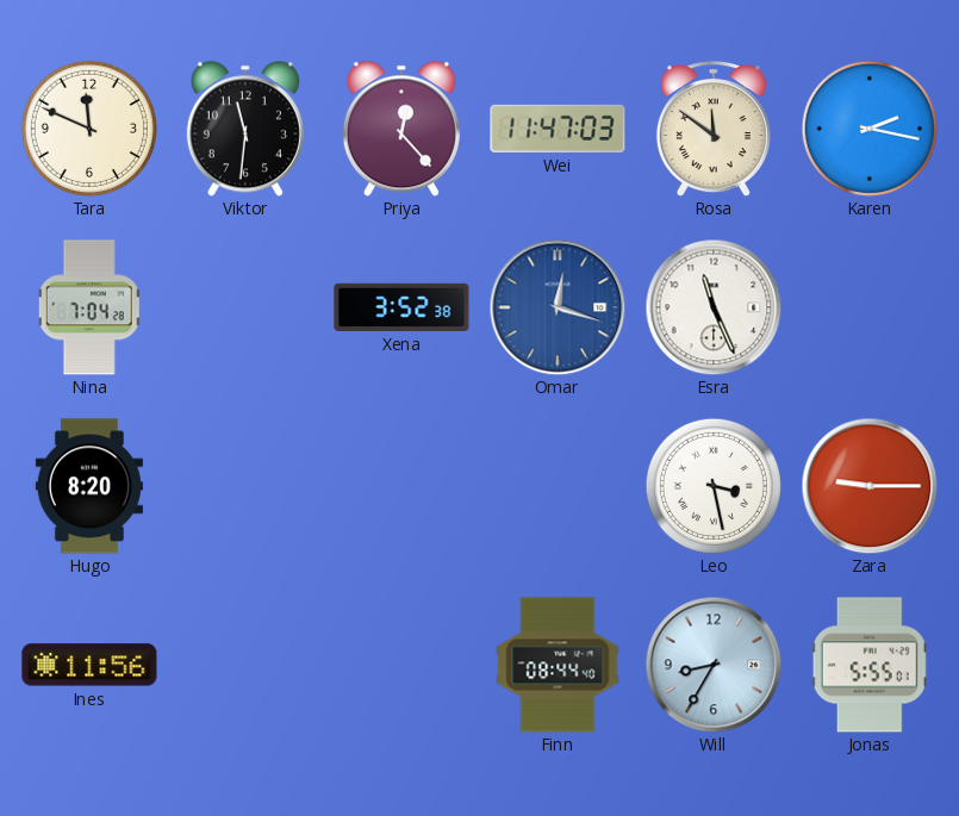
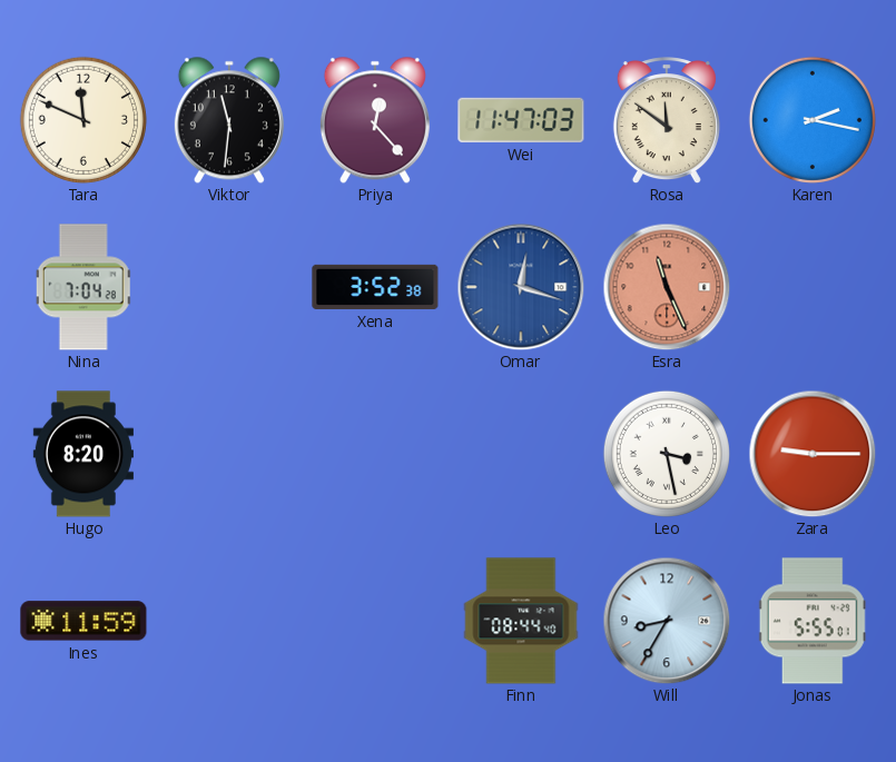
Esra dial: white -> salmon (667, 287)
Ines: 11:56 -> 11:59 (83, 621)
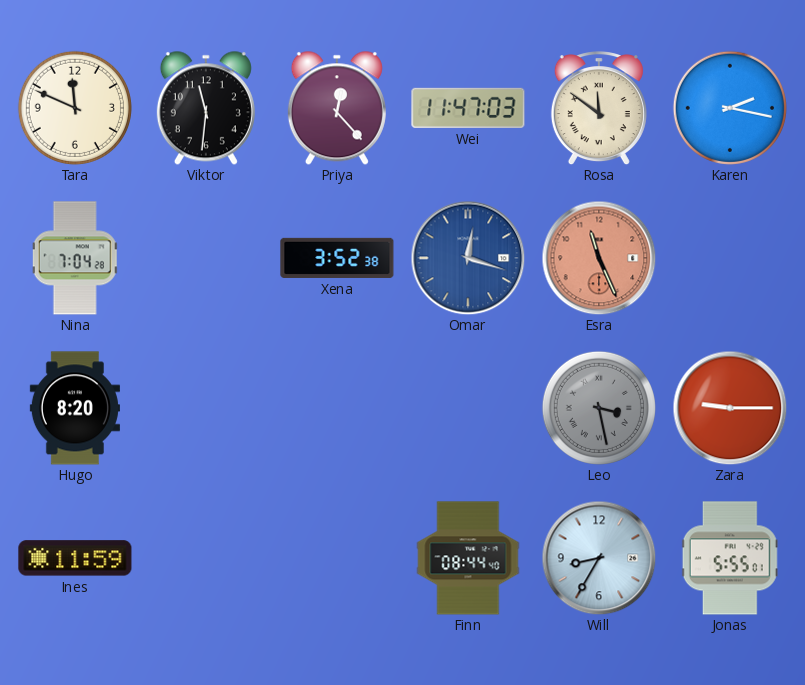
Leo dial: white -> grey (599, 408)
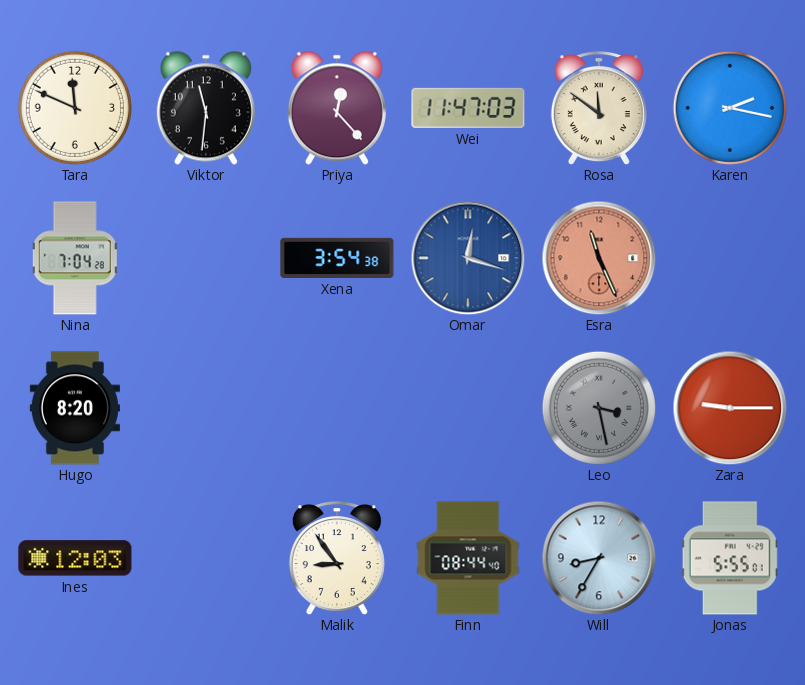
Xena: 3:52 -> 3:54 (337, 258)
Ines: 11:59 -> 12:03 (75, 558)
Malik: none -> 8:54 (337, 558)
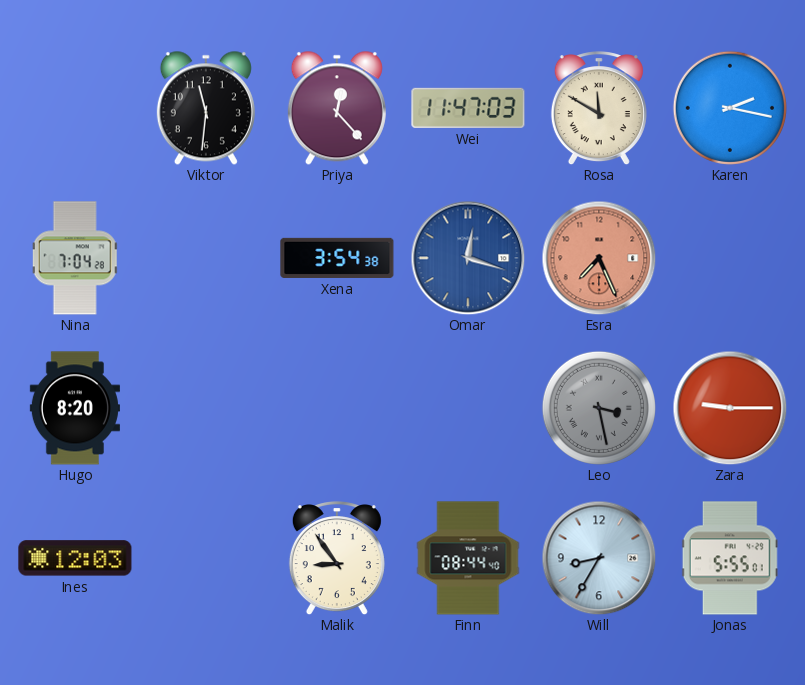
Tara: 11:49 -> none (75, 108)
Rosa: 11:51 -> 11:50 (599, 108)
Esra: 11:26 -> 7:26 (599, 258)
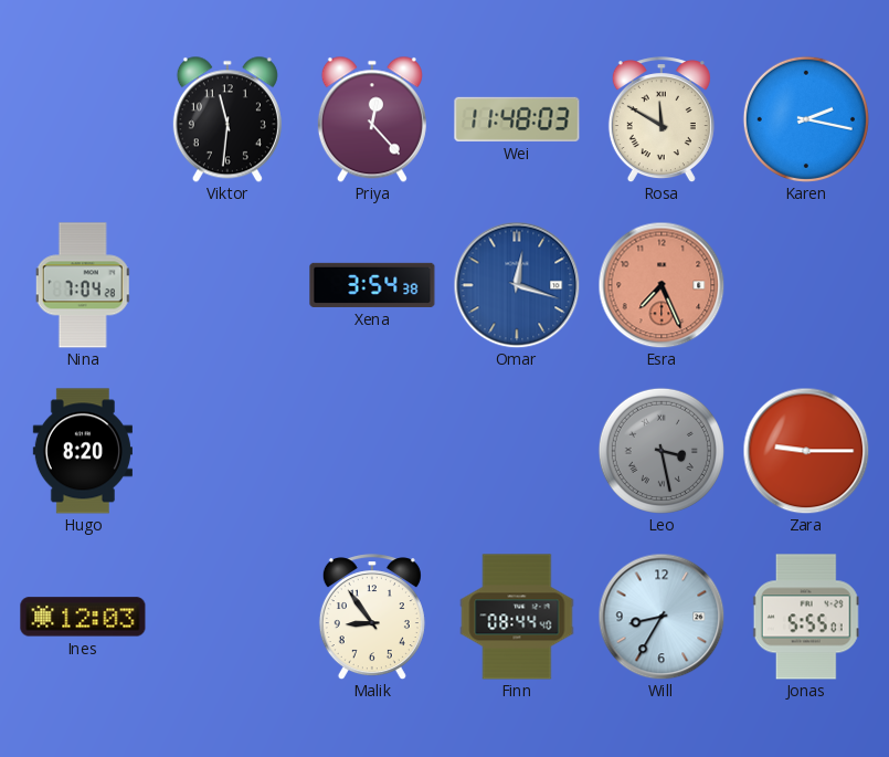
Wei: 11:47 -> 11:48 (517, 119)
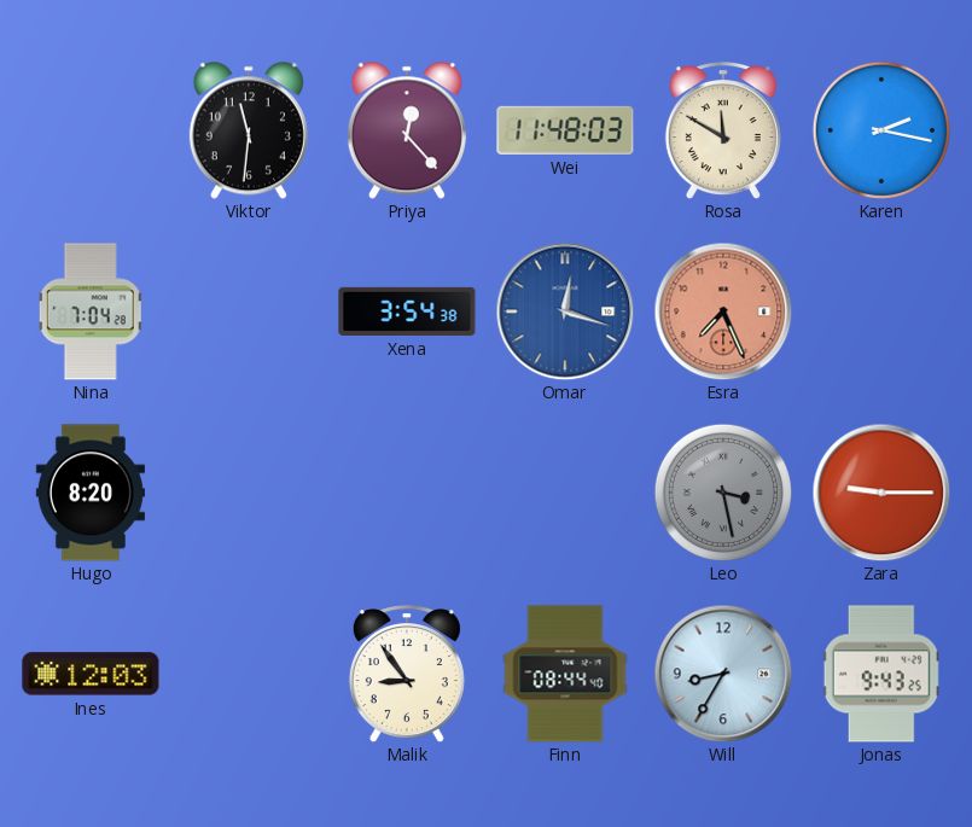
Jonas: 5:55 -> 9:43 (881, 674)
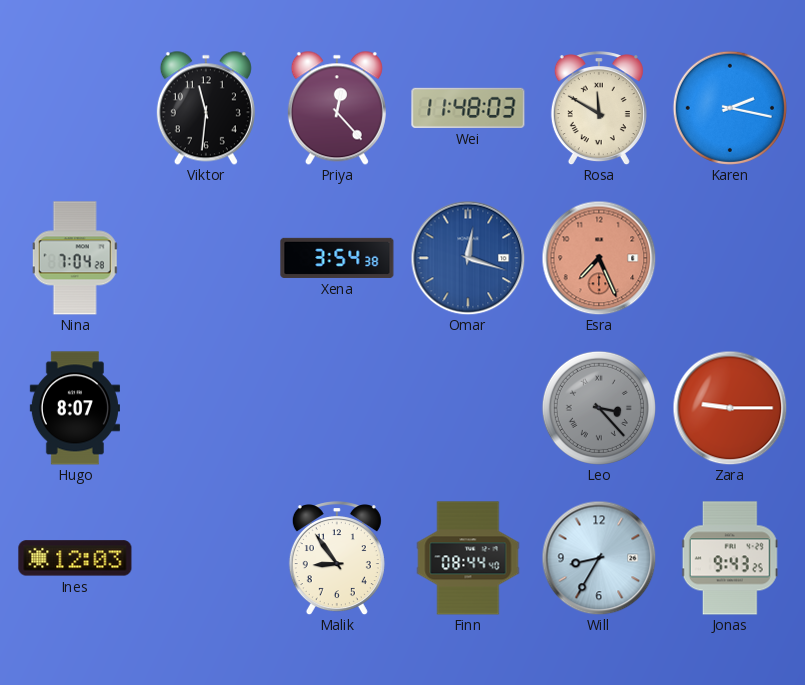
Hugo: 8:20 -> 8:07 (75, 408)
Leo: 3:28 -> 3:23 (599, 408)
